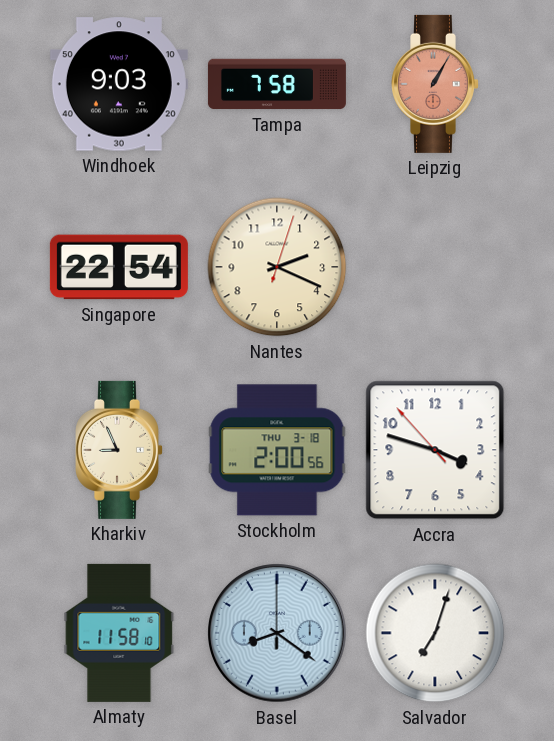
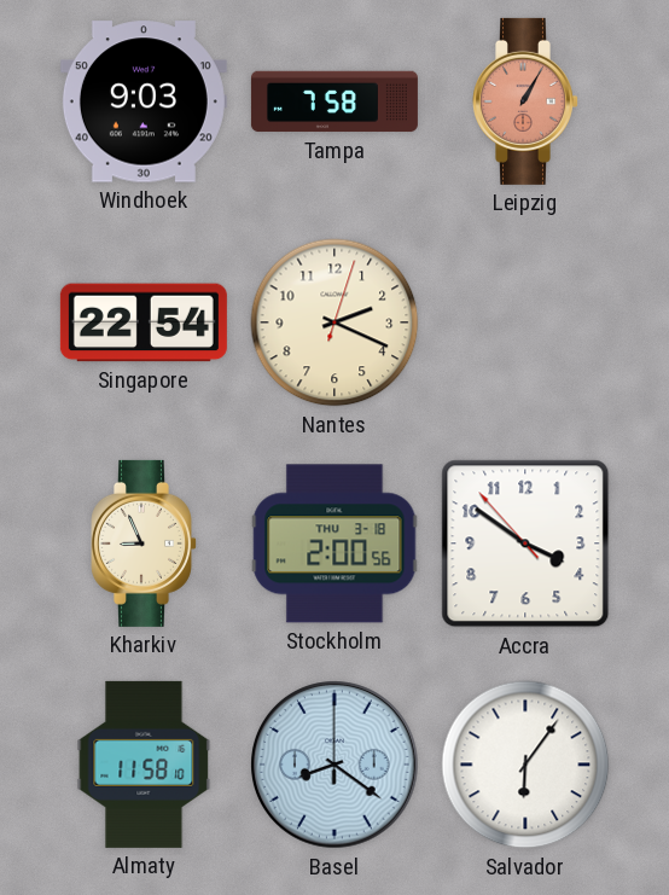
Accra: 3:47 -> 3:50 (525, 544)
Salvador: 7:03 -> 6:06 (525, 765)
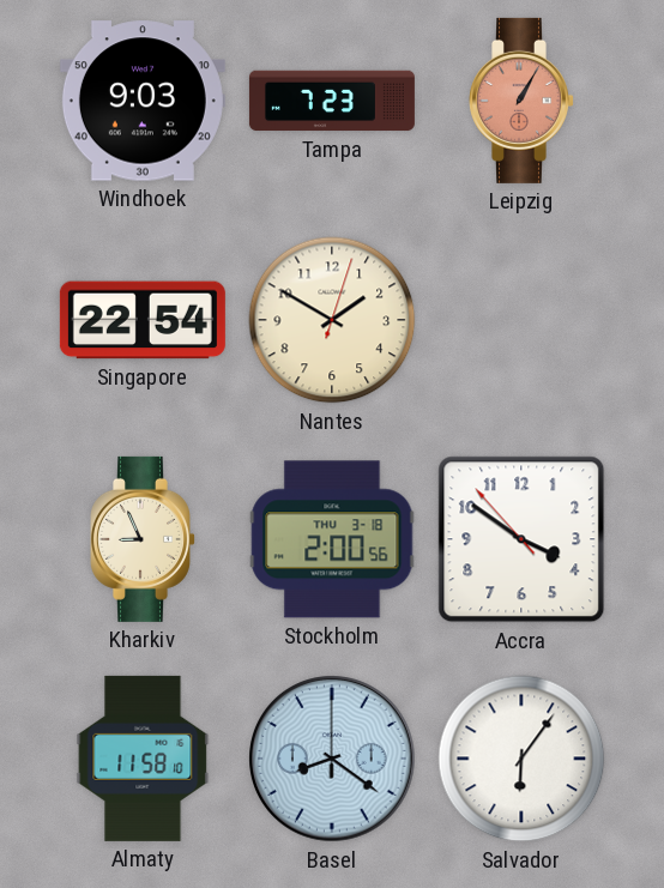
Tampa: 7:58 -> 7:23 (332, 101)
Nantes: 2:19 -> 1:50 (332, 320)
